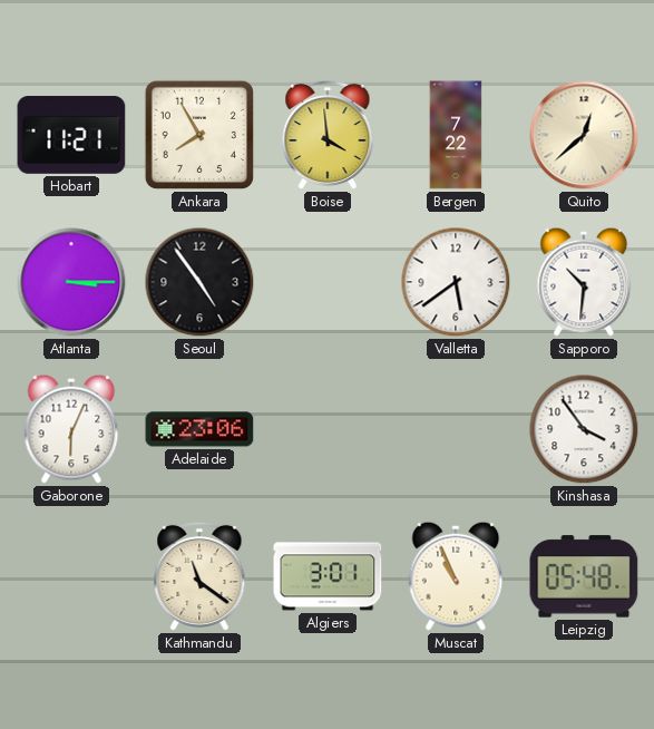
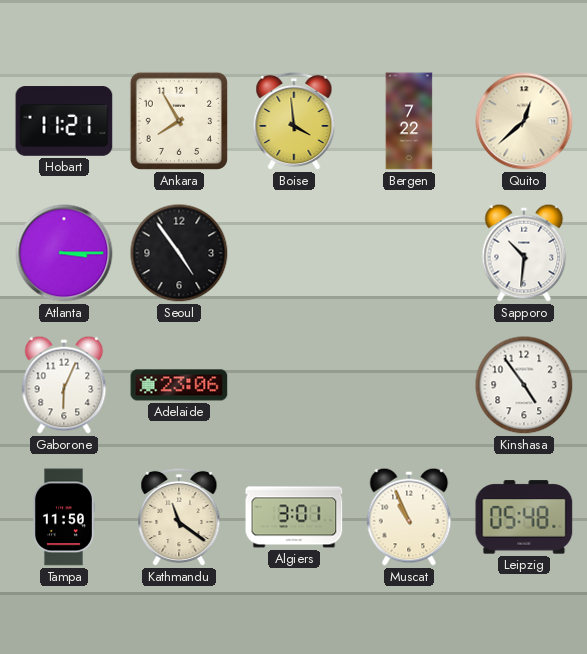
Valletta: 5:39 -> none (456, 282)
Kinshasa: 3:54 -> 4:54 (524, 385)
Tampa: none -> 11:50 (63, 517)
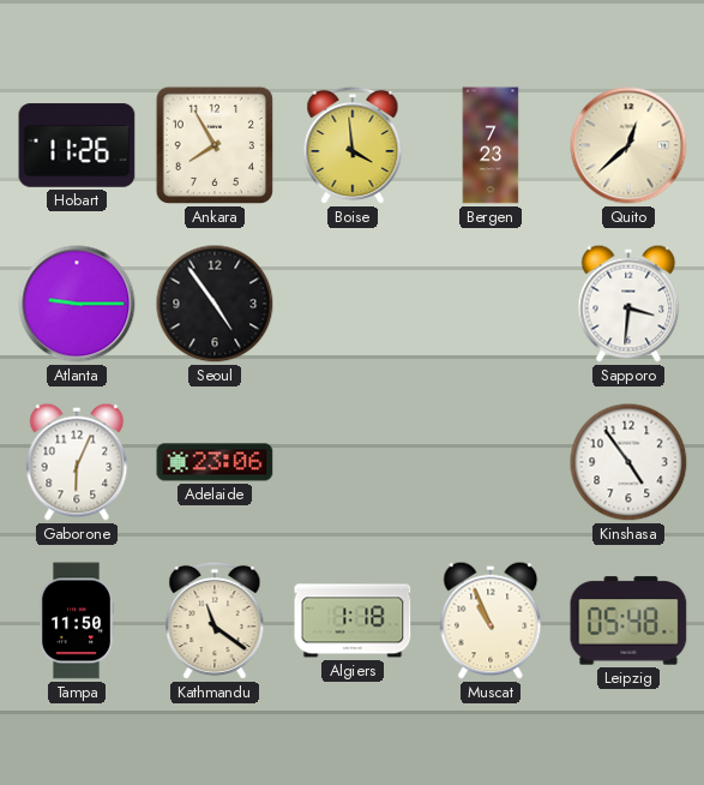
Hobart: 11:21 -> 11:26 (77, 145)
Bergen: 7:22 -> 7:23 (491, 145)
Atlanta: 3:15 -> 9:15 (77, 304)
Sapporo: 10:31 -> 3:31 (628, 304)
Algiers: 3:01 -> 1:18 (353, 621)
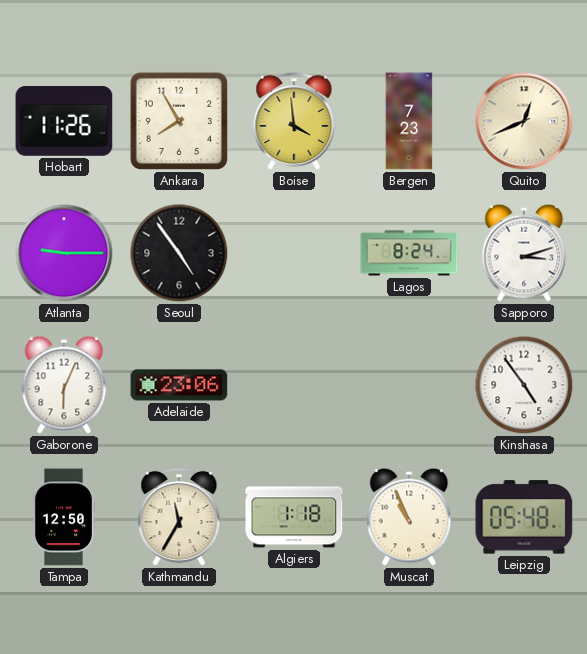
Quito: 12:38 -> 12:41 (524, 121)
Lagos: none -> 8:24 (409, 253)
Sapporo: 3:31 -> 3:12 (524, 253)
Tampa: 11:50 -> 12:50 (63, 517)
Kathmandu: 11:21 -> 11:35 (179, 517)
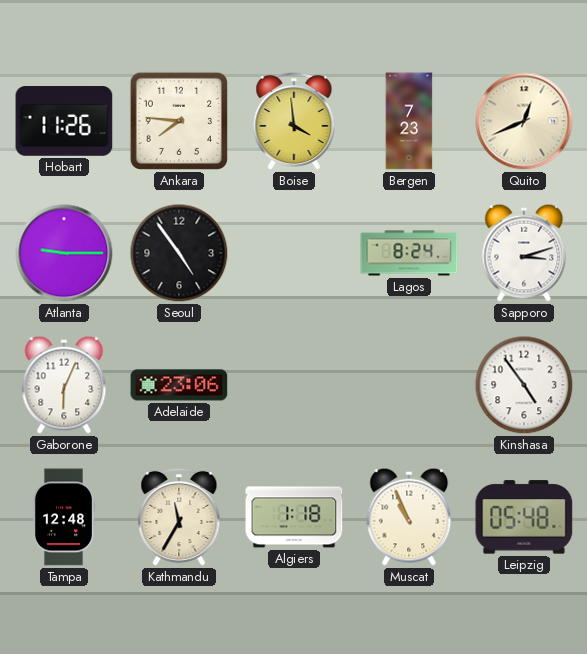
Ankara: 7:55 -> 7:46 (179, 121)
Tampa: 12:50 -> 12:48 (63, 517)
